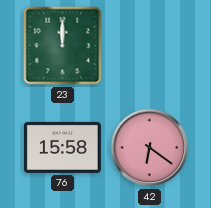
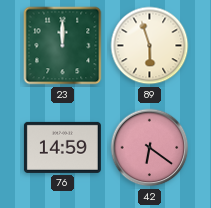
89: none -> 5:57 (150, 46)
76: 15:58 -> 14:59 (62, 147)
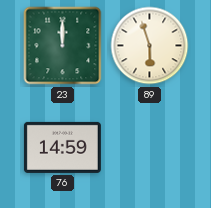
42: 6:21 -> none (150, 148)
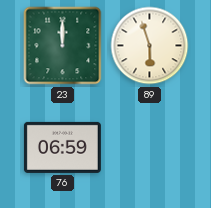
76: 14:59 -> 06:59 (62, 147)
